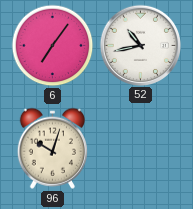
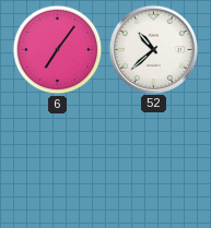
52: 10:43 -> 10:38 (153, 49)
96: 10:03 -> none (52, 148)
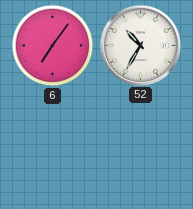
52: 10:38 -> 10:35 (140, 45)
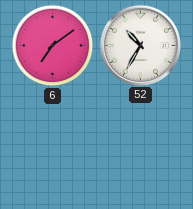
6: 7:06 -> 7:09 (53, 46)
